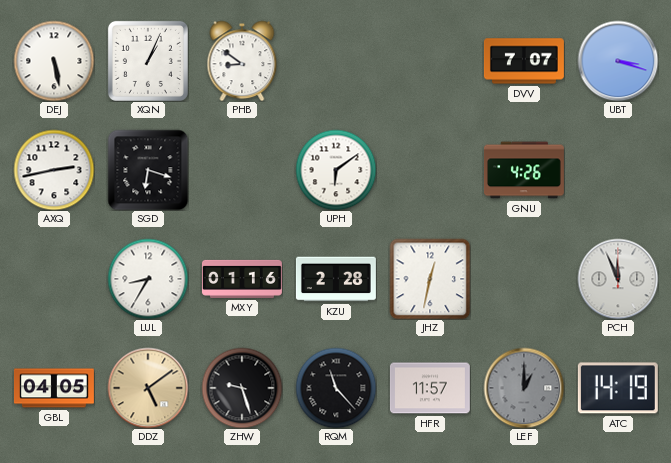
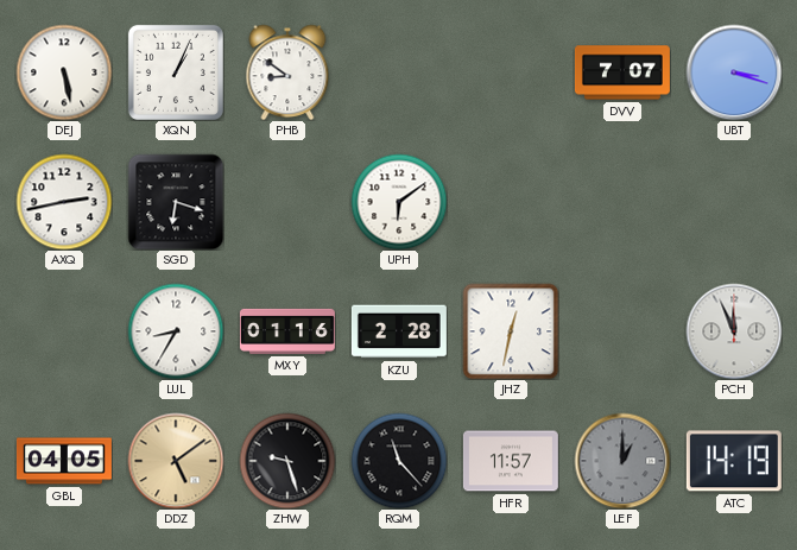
GNU: 4:26 -> none (524, 170)
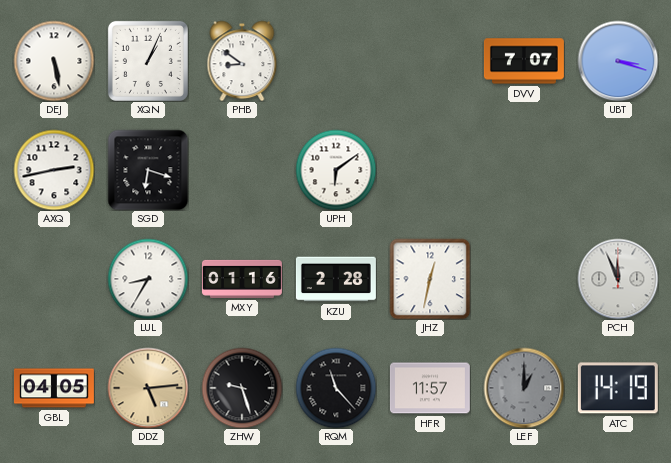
DDZ: 5:09 -> 5:14 (148, 388)
